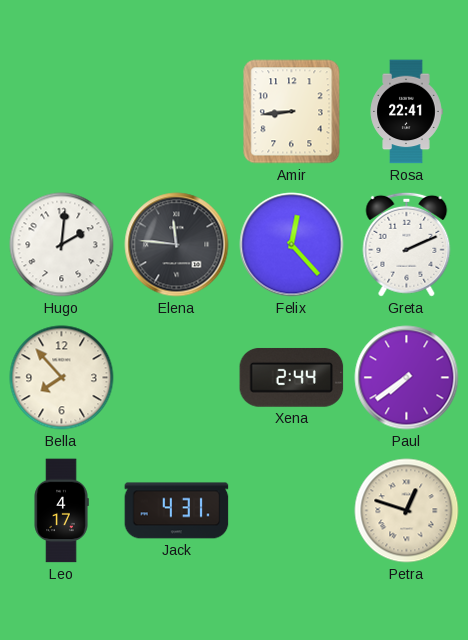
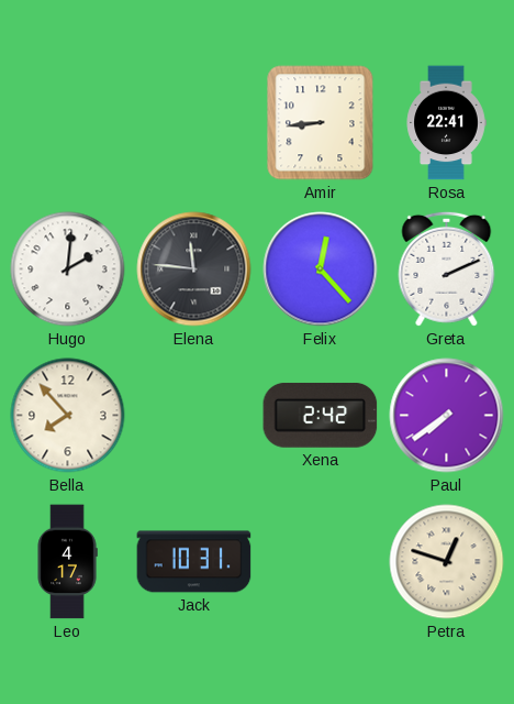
Xena: 2:44 -> 2:42 (321, 415)
Jack: 4:31 -> 10:31 (194, 562)
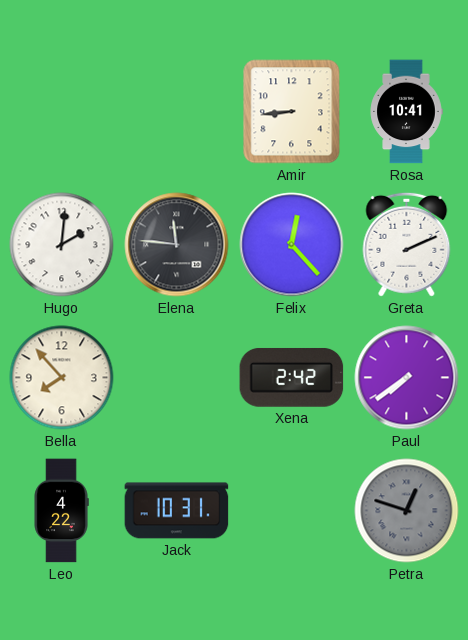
Rosa: 22:41 -> 10:41 (406, 112)
Leo: 4:17 -> 4:22 (61, 511)
Petra dial: cream -> grey (407, 511)
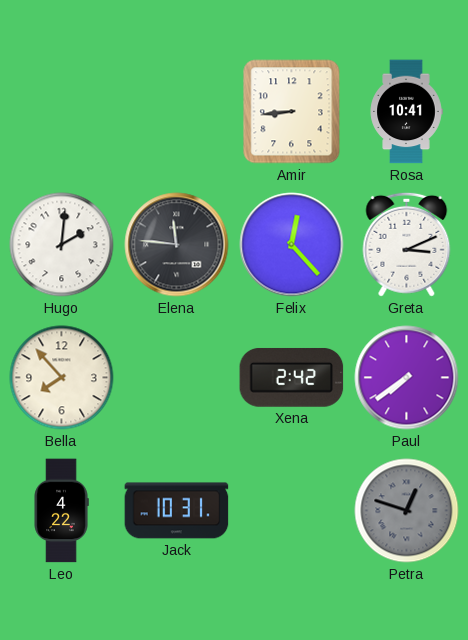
Greta: 2:11 -> 3:11 (407, 244)
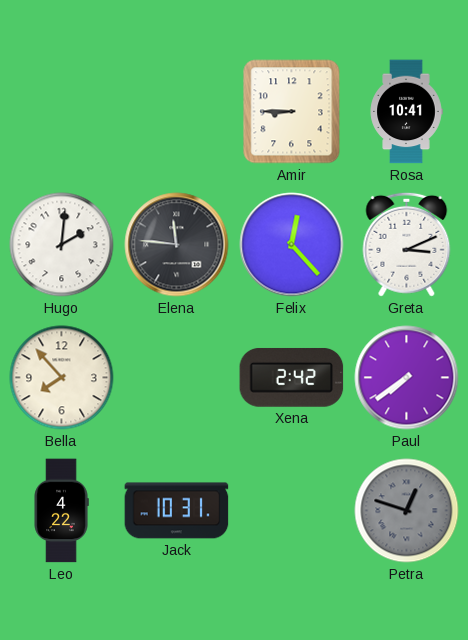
Amir: 8:44 -> 8:45 (292, 112)
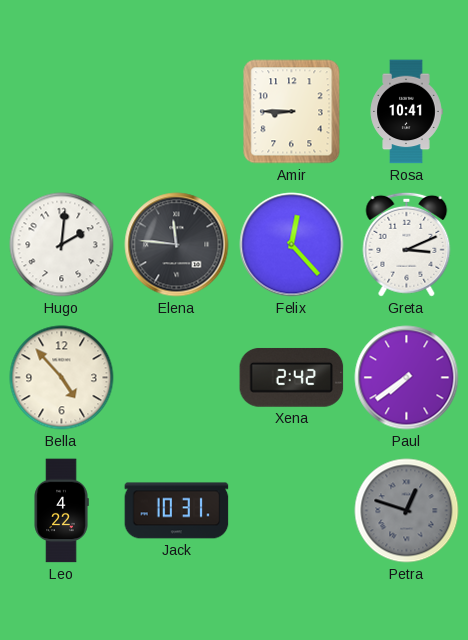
Bella: 7:53 -> 4:53 (62, 378)
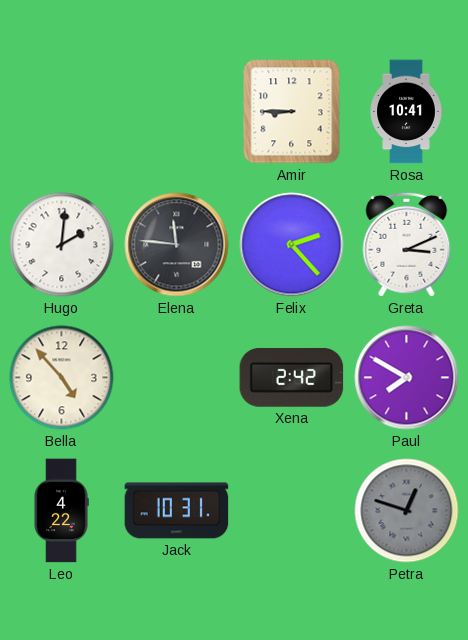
Felix: 12:23 -> 2:23 (292, 245)
Paul: 7:39 -> 7:50 (407, 378)
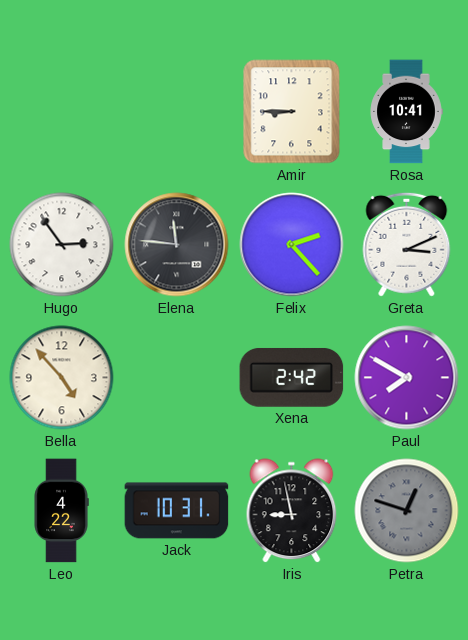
Hugo: 2:01 -> 2:54 (62, 245)
Iris: none -> 8:58 (292, 511)
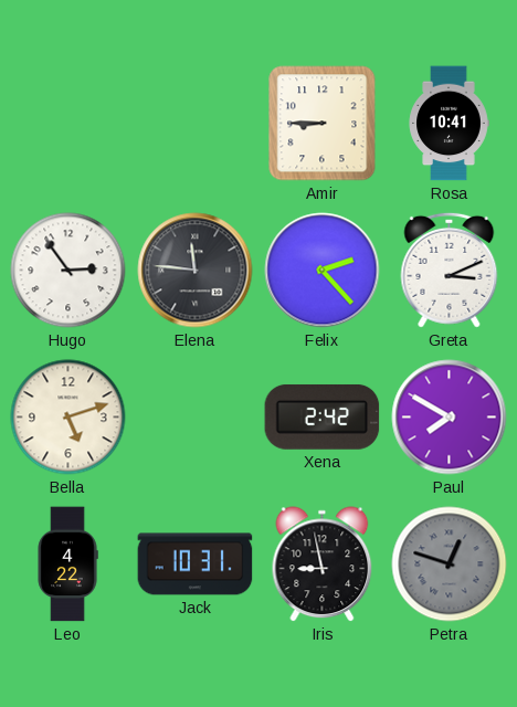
Bella: 4:53 -> 5:12 (68, 418)
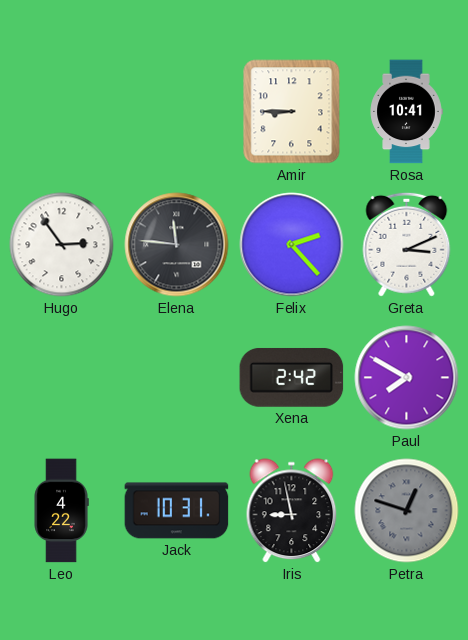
Bella: 5:12 -> none (68, 418)
